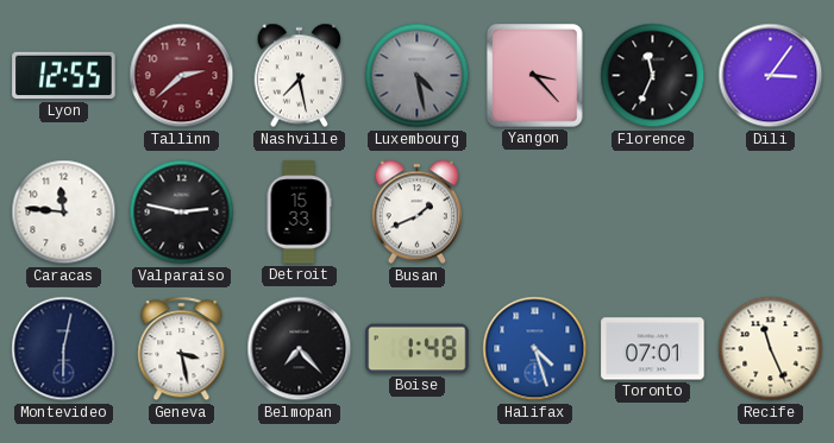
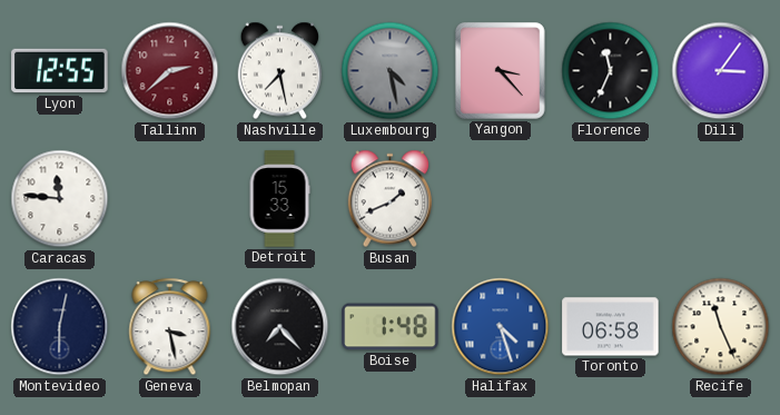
Valparaiso: 2:47 -> none (182, 213)
Toronto: 07:01 -> 06:58 (611, 327)
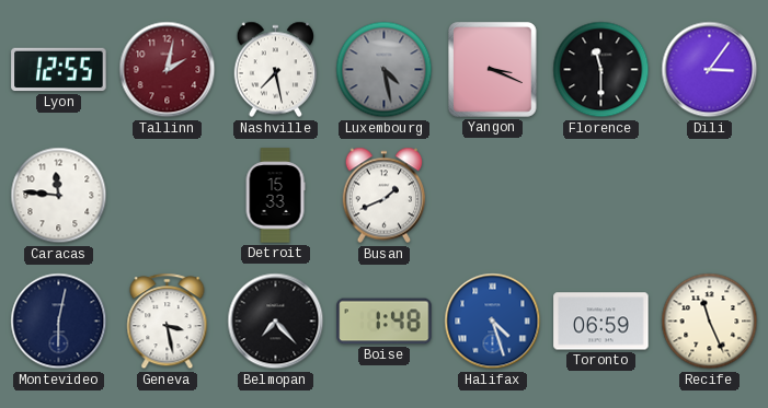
Tallinn: 2:38 -> 2:02 (168, 70)
Yangon: 3:23 -> 3:19 (493, 70)
Florence: 11:34 -> 11:30 (601, 70)
Toronto: 06:58 -> 06:59 (601, 322)
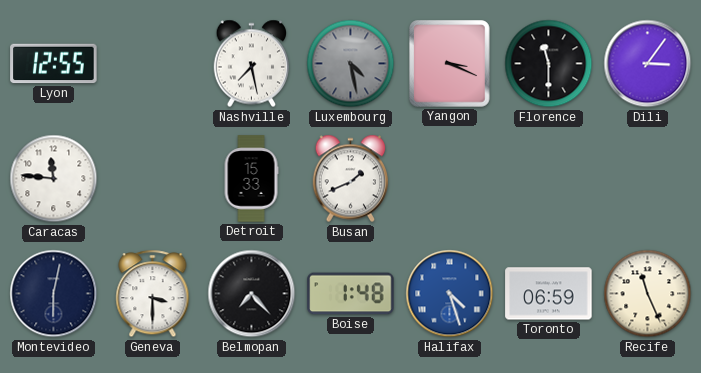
Tallinn: 2:02 -> none (168, 70)
Geneva: 3:28 -> 3:30 (153, 294)
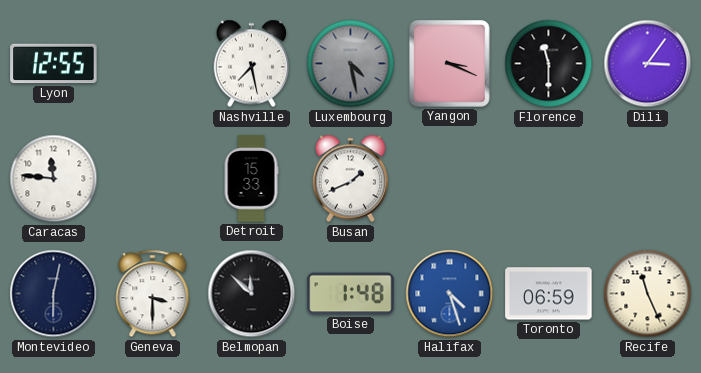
Belmopan: 7:23 -> 11:52 (252, 294)
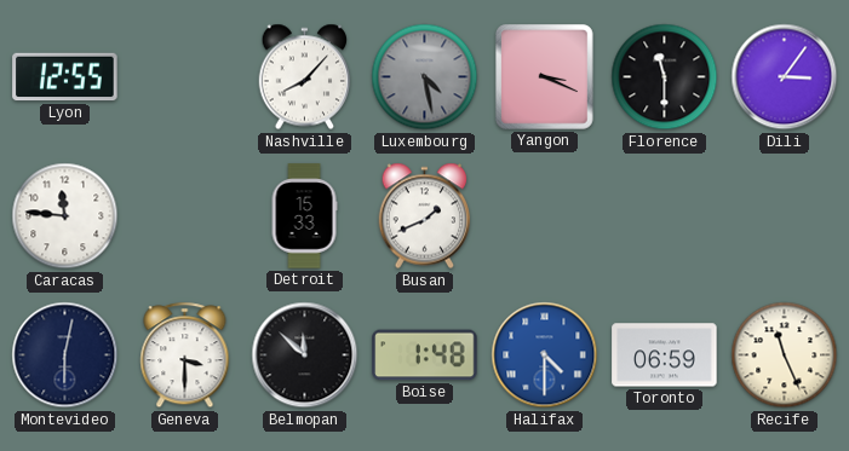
Nashville: 7:28 -> 8:07 (305, 77)
Halifax: 4:27 -> 4:30 (545, 355)
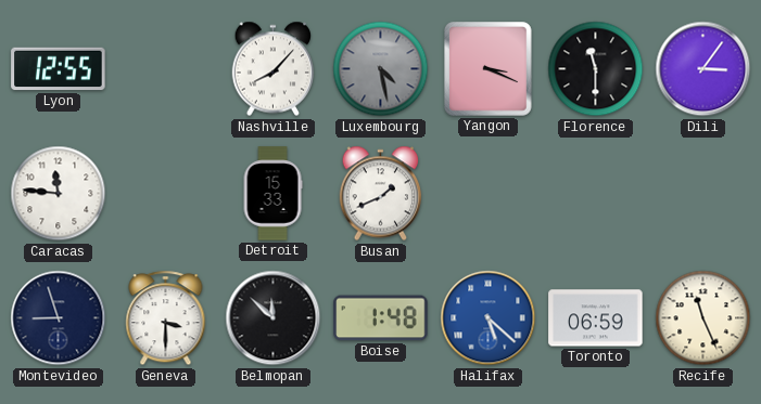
Montevideo: 6:02 -> 8:57 (59, 318)
Halifax: 4:30 -> 5:22 (489, 318)
